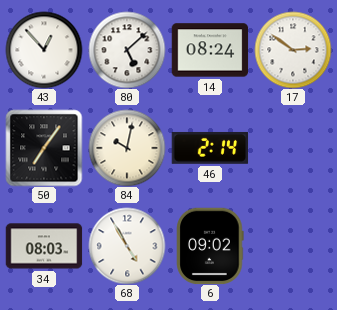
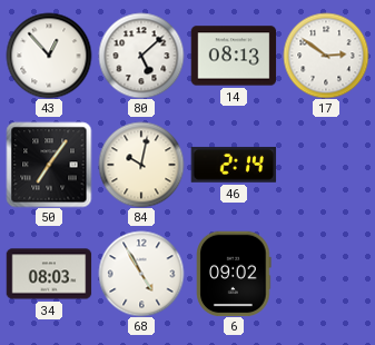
14: 08:24 -> 08:13 (234, 56)
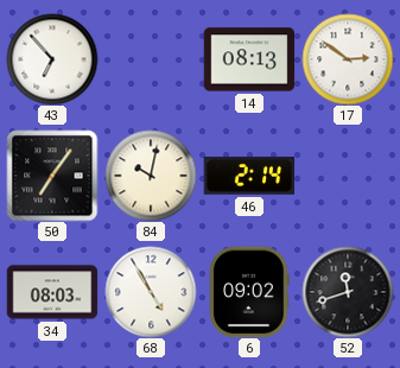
43: 12:53 -> 6:53 (52, 59)
80: 5:08 -> none (141, 56)
52: none -> 11:42 (348, 292)
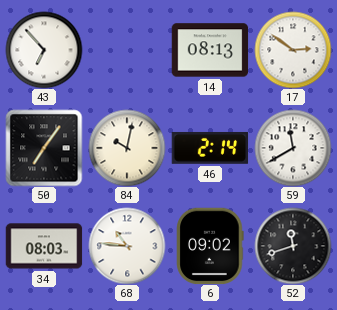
59: none -> 11:40 (293, 148)
68: 4:55 -> 10:46 (127, 246)
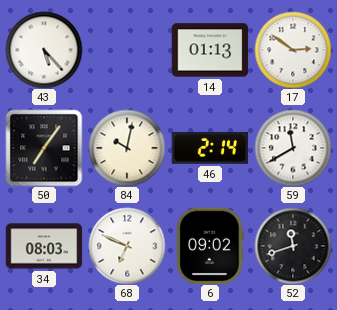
43: 6:53 -> 5:23 (44, 50)
14: 08:13 -> 01:13 (210, 50)
68: 10:46 -> 6:49 (127, 246)
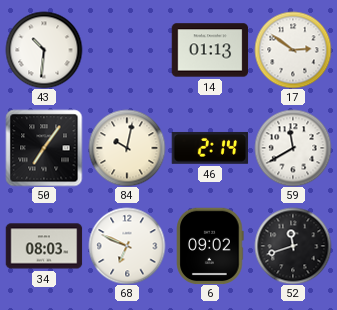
43: 5:23 -> 10:31 (44, 50)
